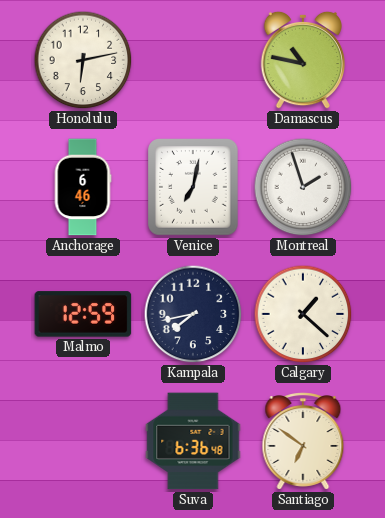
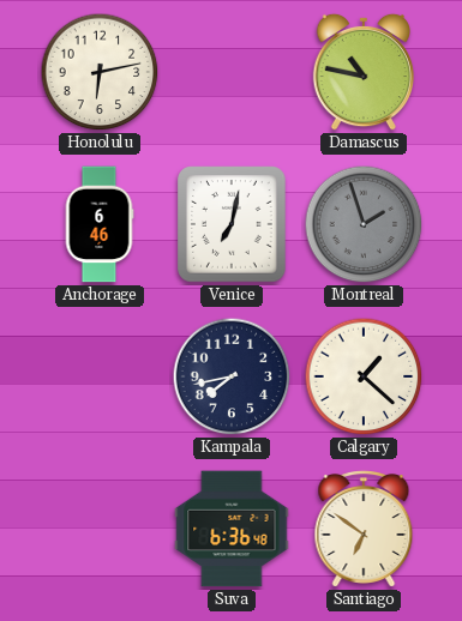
Montreal dial: white -> grey (364, 224)
Malmo: 12:59 -> none (83, 314)
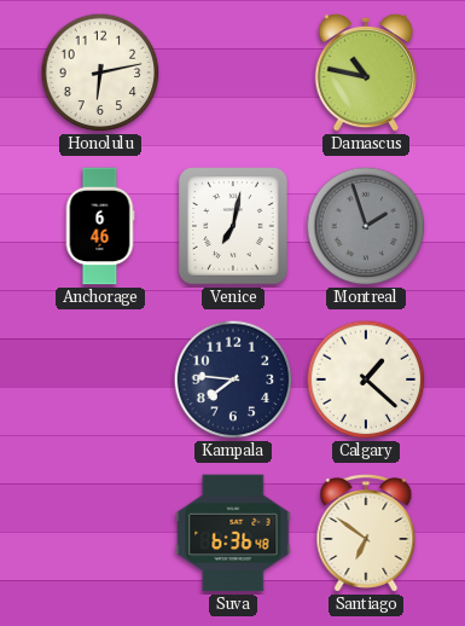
Kampala: 7:43 -> 7:46 (233, 379)
